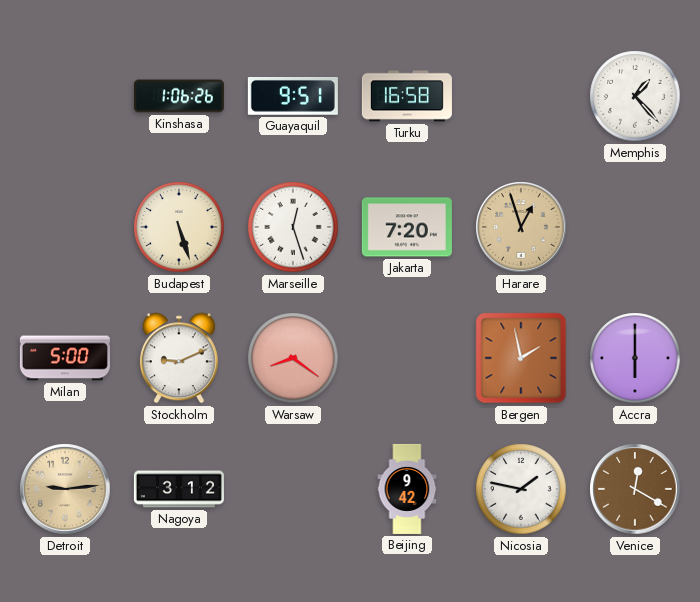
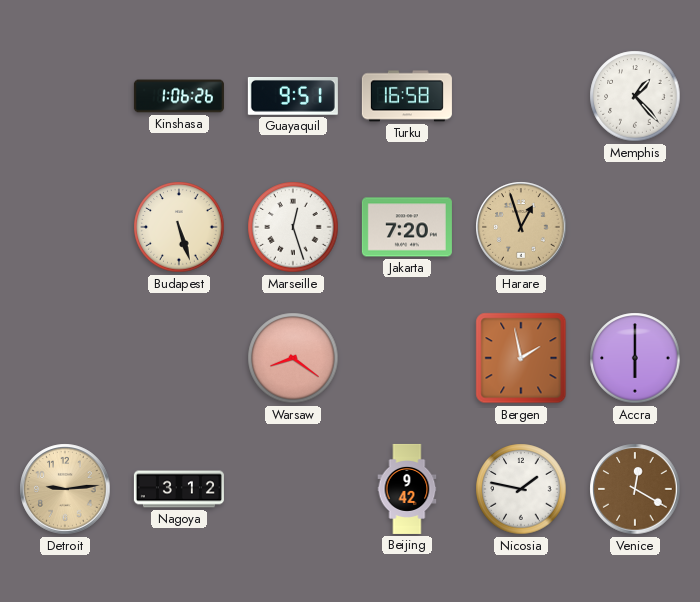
Milan: 5:00 -> none (65, 358)
Stockholm: 9:11 -> none (179, 358)
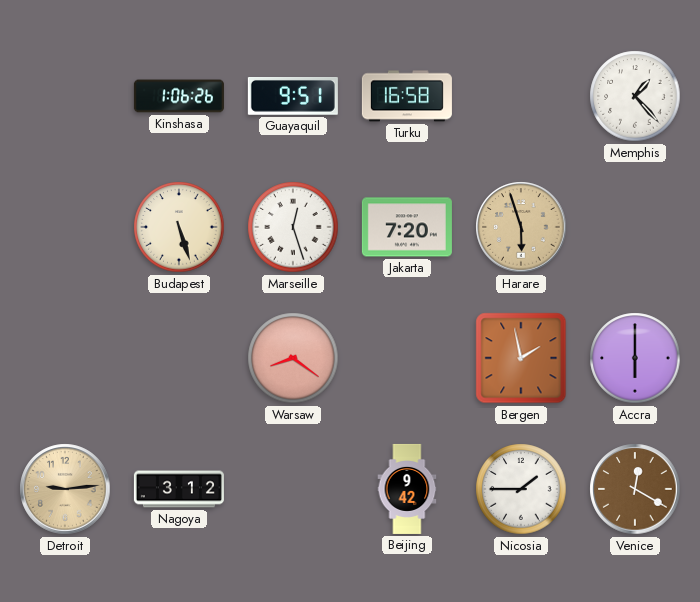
Harare: 12:57 -> 5:57 (521, 227)
Nicosia: 1:47 -> 1:45 (521, 489)
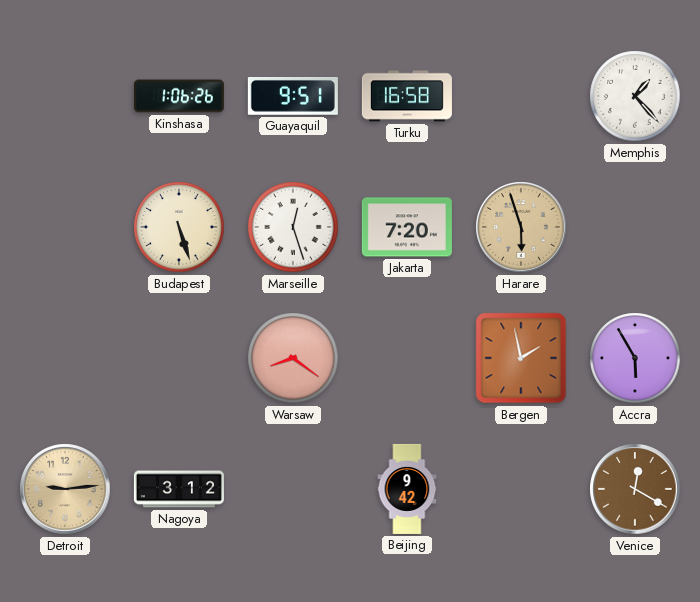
Accra: 6:00 -> 5:55 (635, 358)
Nicosia: 1:45 -> none (521, 489)
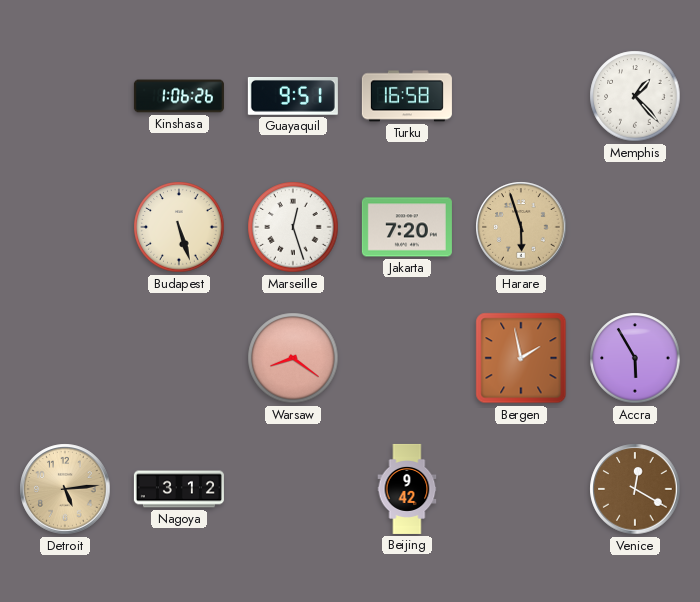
Detroit: 9:14 -> 5:14 (65, 489)
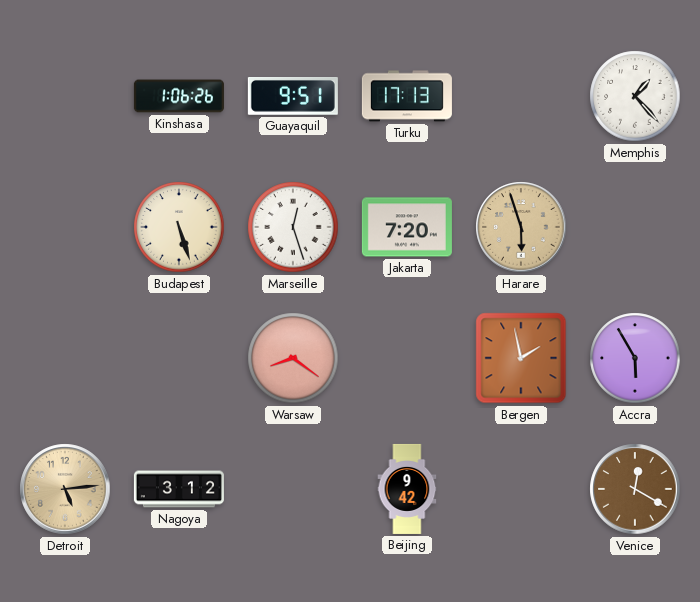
Turku: 16:58 -> 17:13 (407, 96)
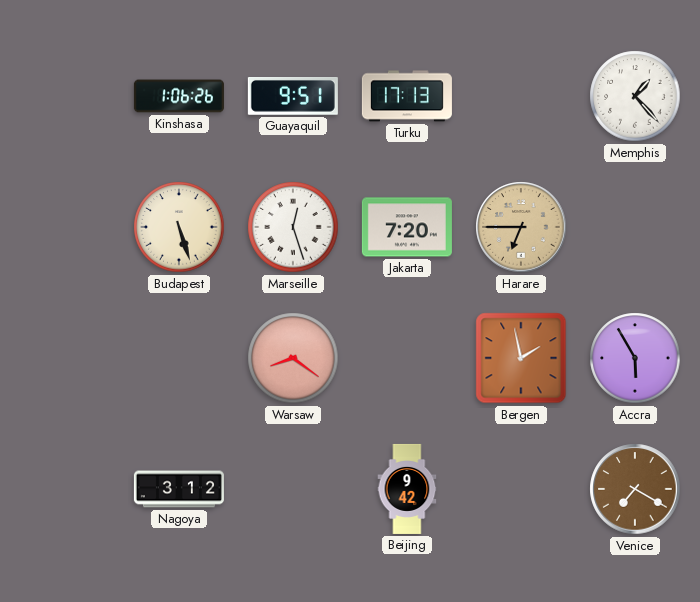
Harare: 5:57 -> 6:45 (521, 227)
Detroit: 5:14 -> none (65, 489)
Venice: 12:20 -> 7:20 (635, 489)
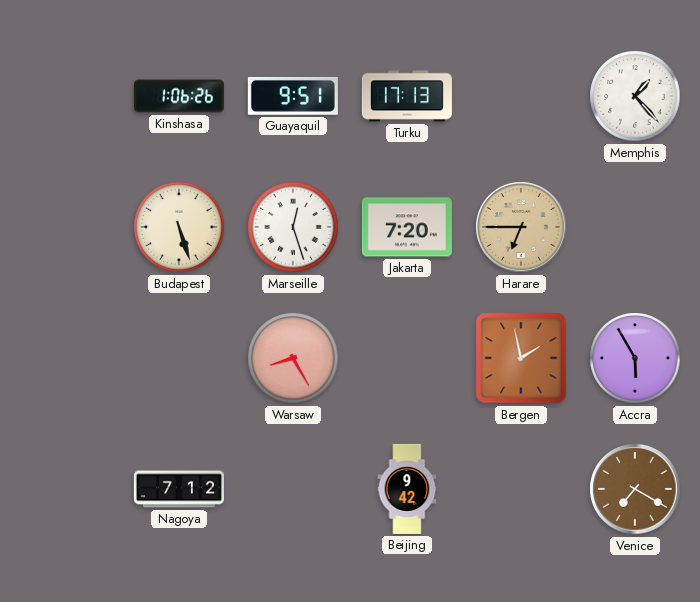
Warsaw: 8:21 -> 8:25 (293, 358)
Nagoya: 3:12 -> 7:12 (179, 489)
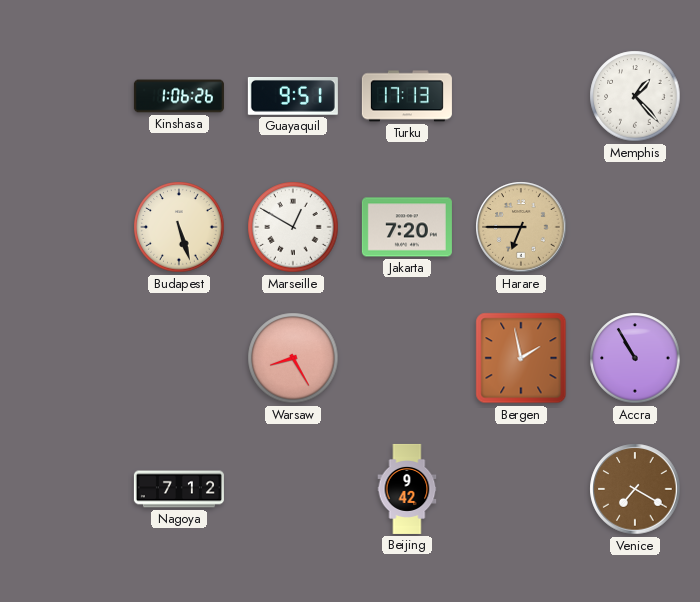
Marseille: 12:27 -> 12:50 (293, 227)
Accra: 5:55 -> 10:55 (635, 358)
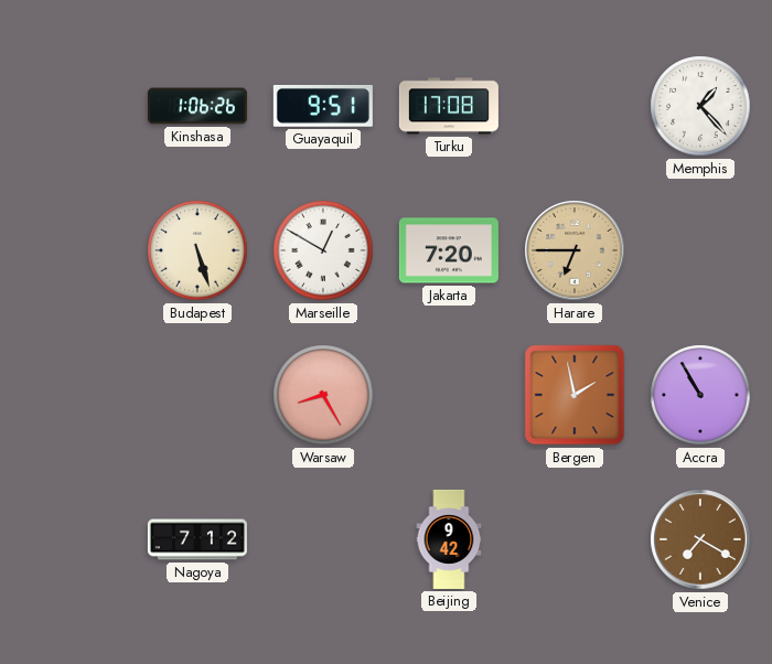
Turku: 17:13 -> 17:08 (449, 106)
